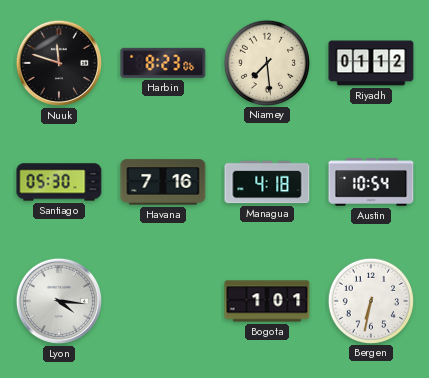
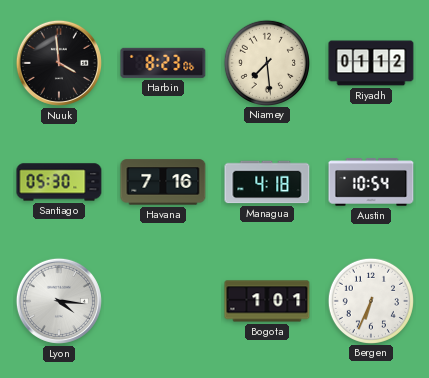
Nuuk: 11:48 -> 3:59 (59, 63)
Bergen: 6:32 -> 6:34 (370, 300)
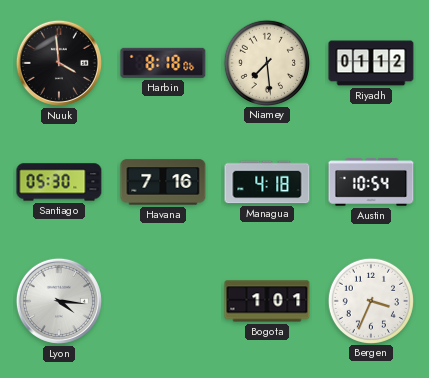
Harbin: 8:23 -> 8:18 (163, 63)
Bergen: 6:34 -> 3:34 (370, 300)
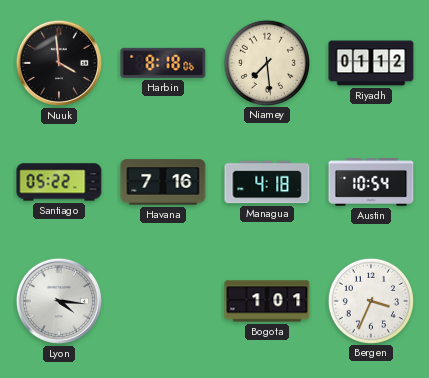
Santiago: 05:30 -> 05:22 (59, 182)
